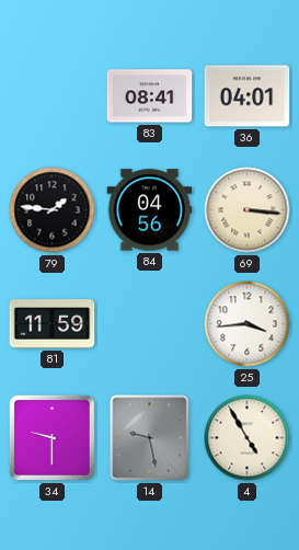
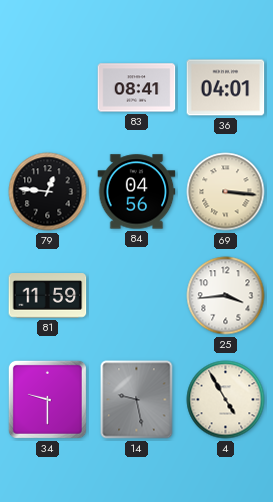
79: 1:46 -> 12:46 (48, 192)
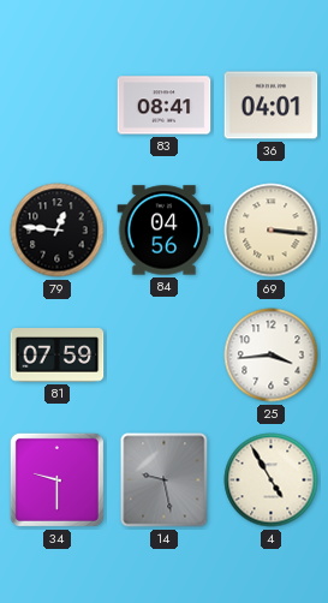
81: 11:59 -> 07:59 (58, 356)
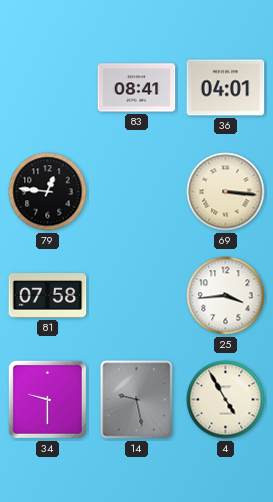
84: 04:56 -> none (165, 231)
81: 07:59 -> 07:58 (48, 296)
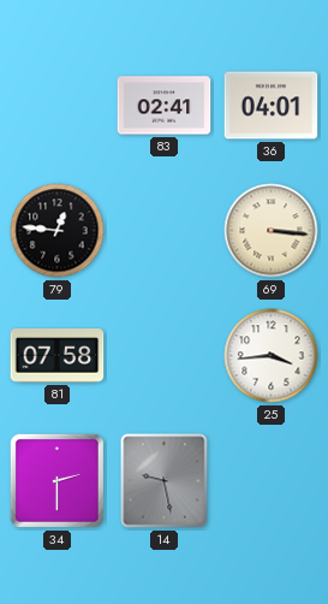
83: 08:41 -> 02:41 (165, 106)
34: 9:30 -> 2:30 (56, 480)
4: 4:55 -> none (226, 400)
